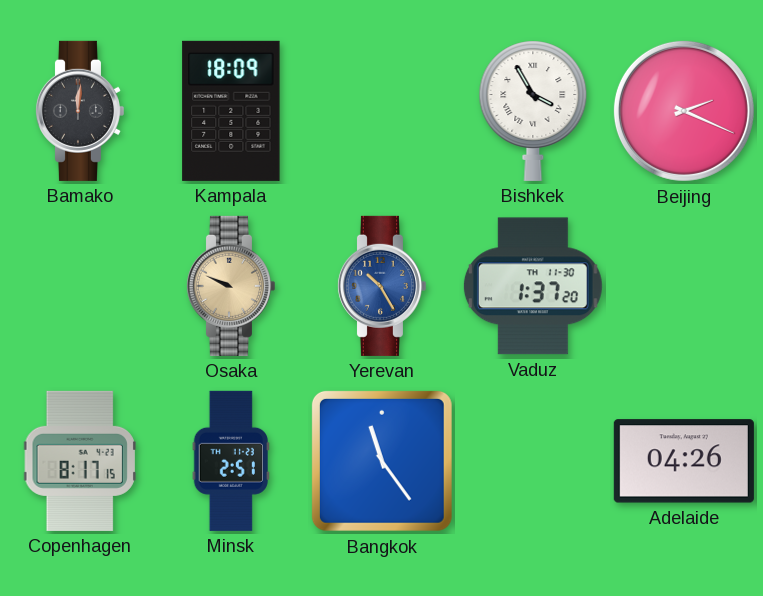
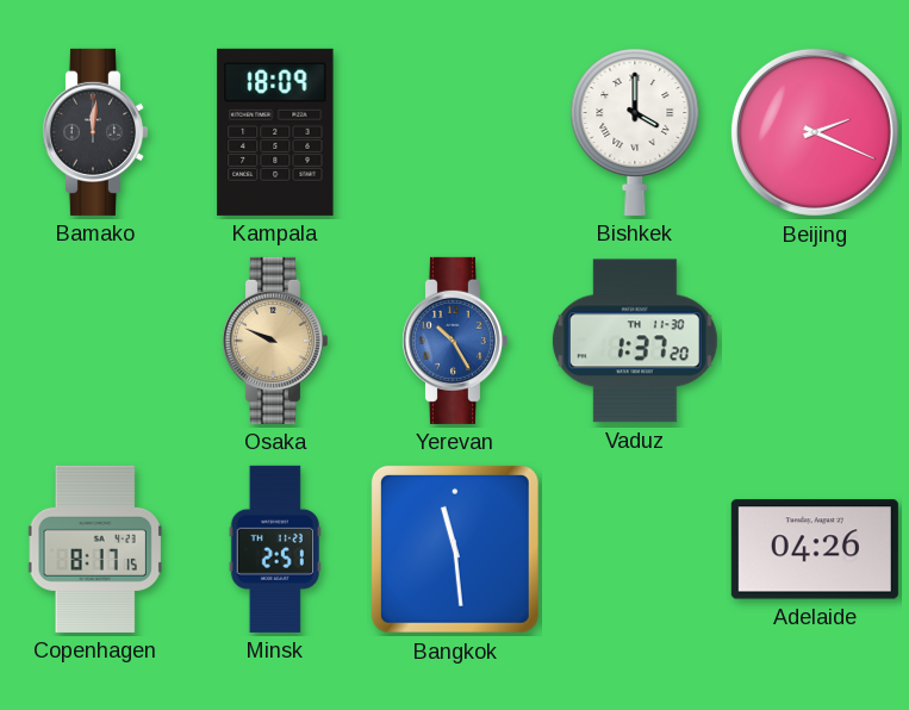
Bishkek: 3:55 -> 4:00 (635, 132)
Bangkok: 11:24 -> 11:29 (455, 549)
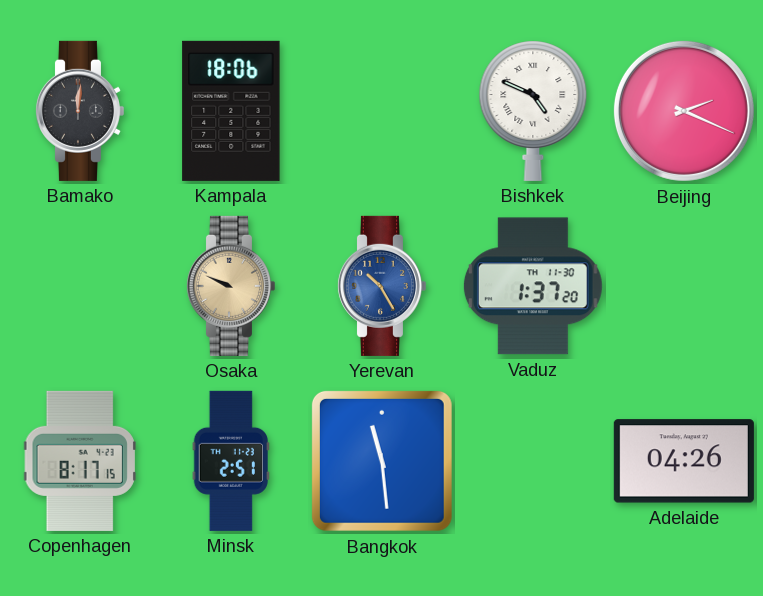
Kampala: 18:09 -> 18:06 (231, 111)
Bishkek: 4:00 -> 4:49 (533, 111)
